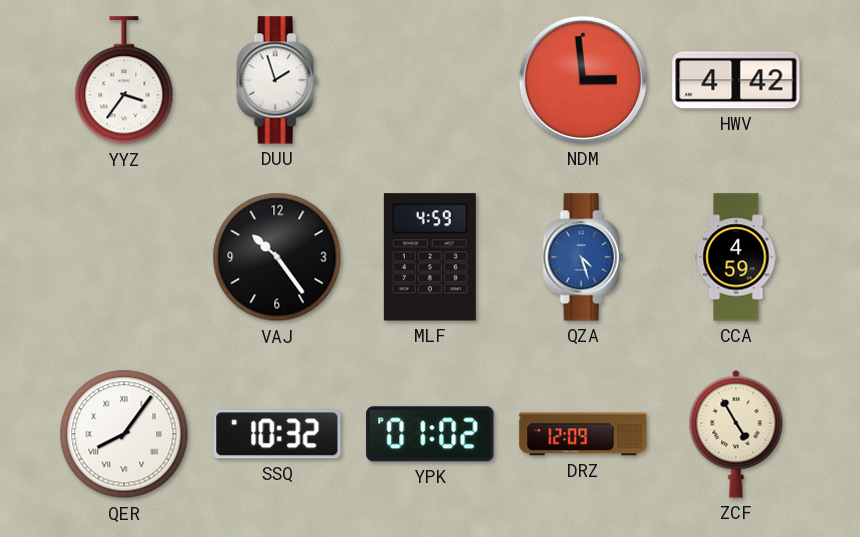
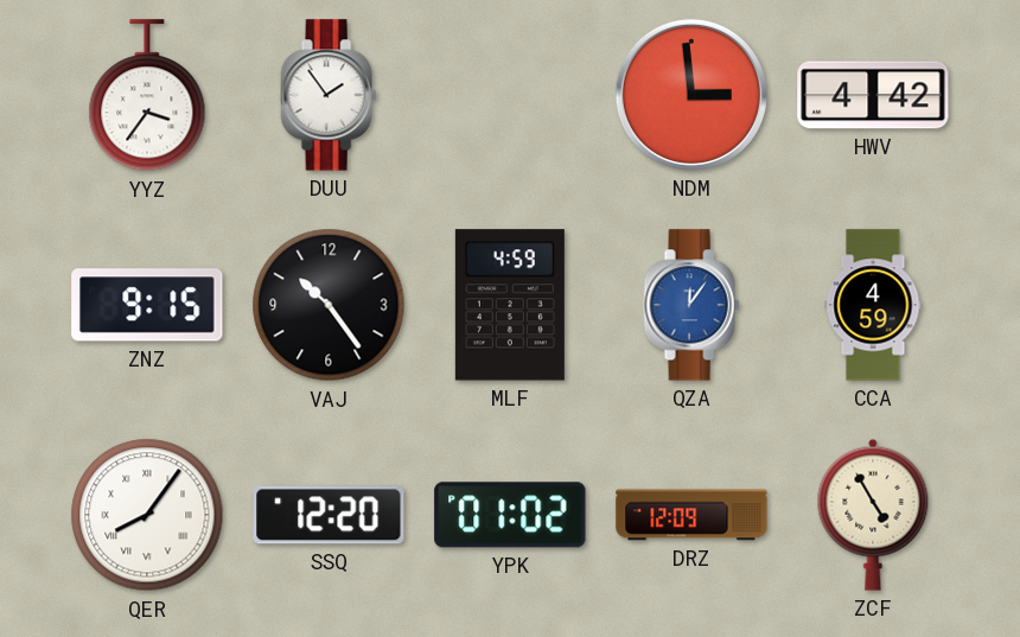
DUU: 1:57 -> 1:54 (329, 95)
ZNZ: none -> 9:15 (147, 305)
QZA: 4:27 -> 12:06 (691, 305)
SSQ: 10:32 -> 12:20 (329, 515)
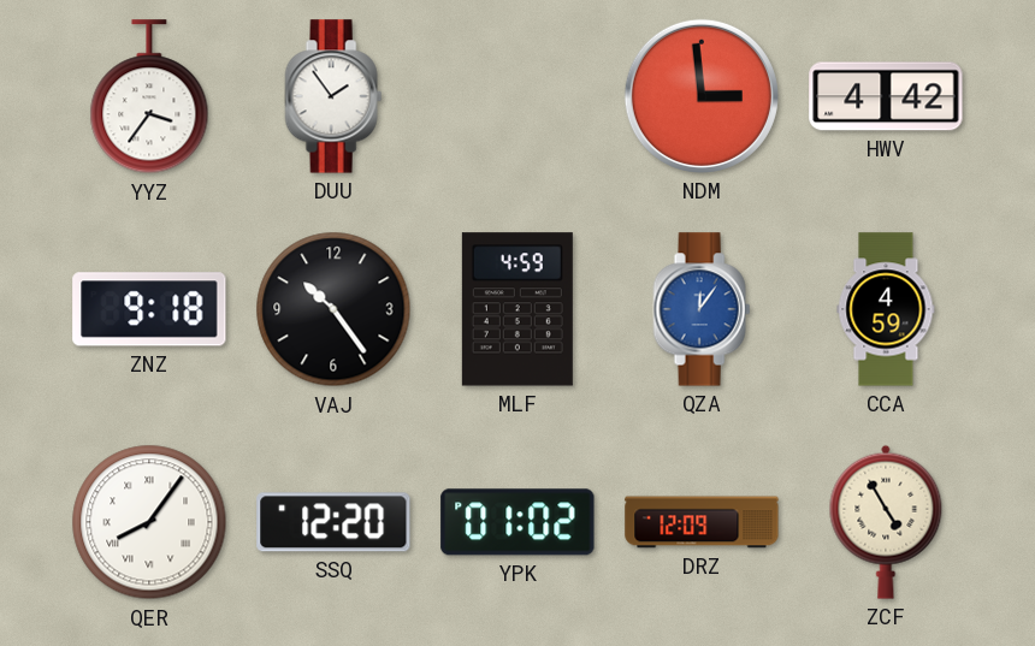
ZNZ: 9:15 -> 9:18 (149, 309)
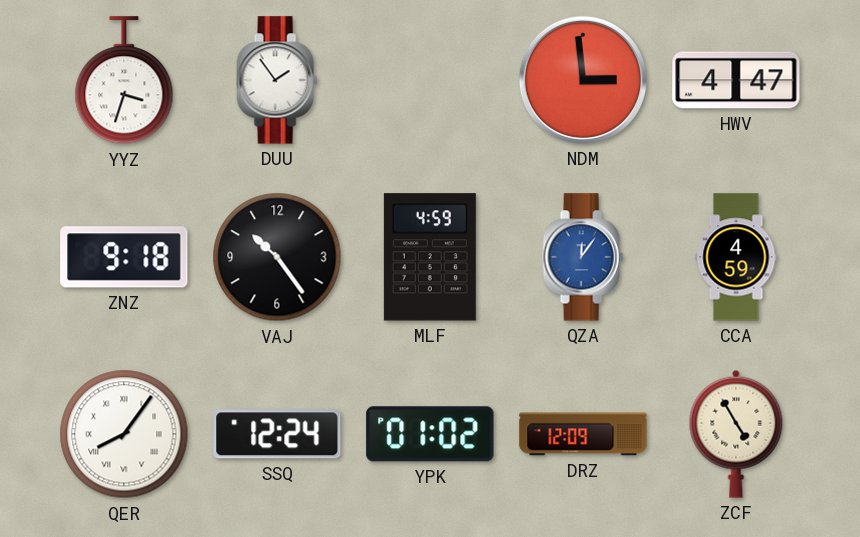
YYZ: 3:36 -> 3:33 (124, 81)
HWV: 4:42 -> 4:47 (736, 80)
SSQ: 12:20 -> 12:24 (277, 434)
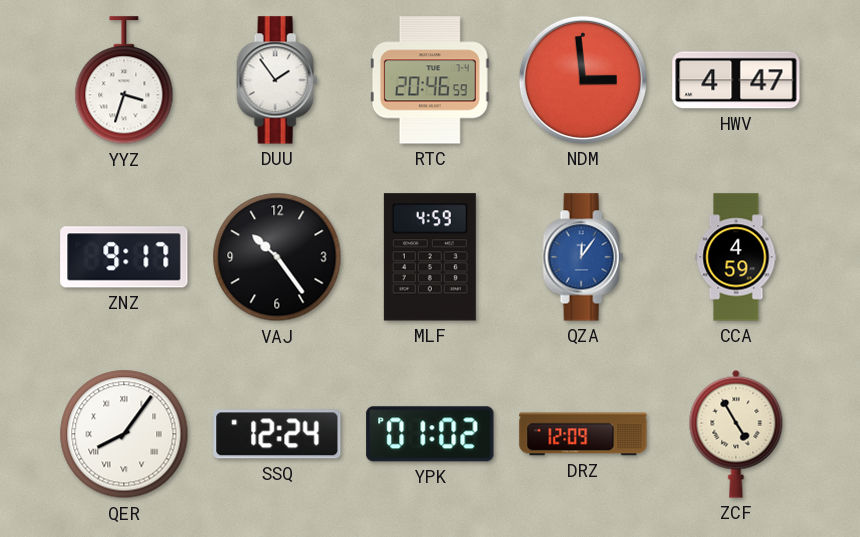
RTC: none -> 20:46 (430, 80)
ZNZ: 9:18 -> 9:17 (124, 257)
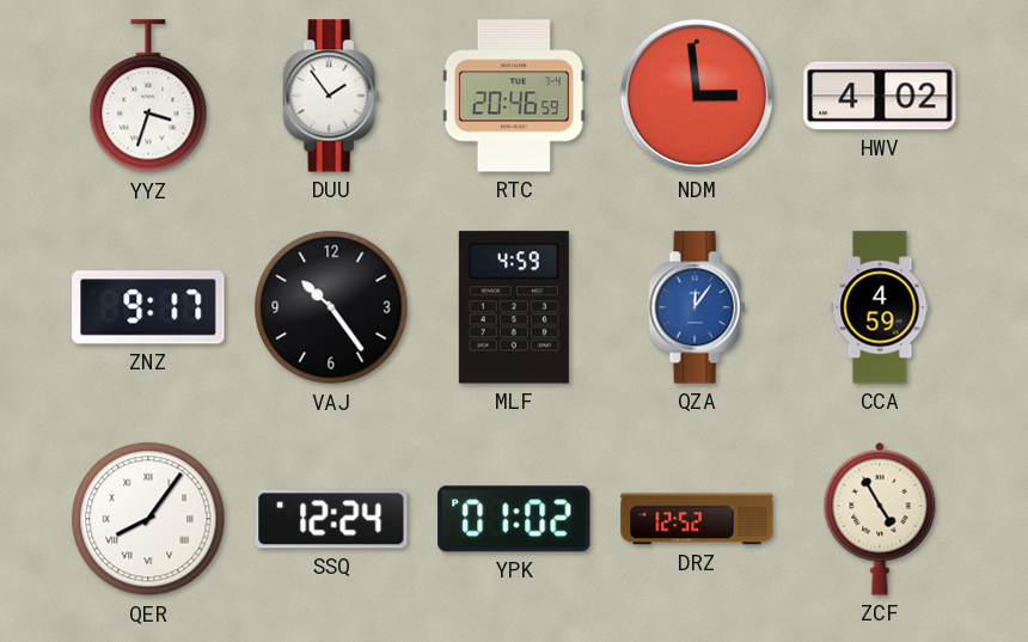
HWV: 4:47 -> 4:02 (880, 96)
DRZ: 12:09 -> 12:52 (697, 519)
